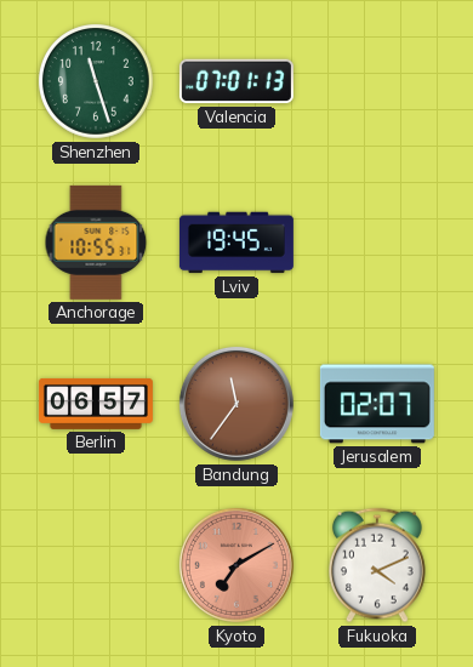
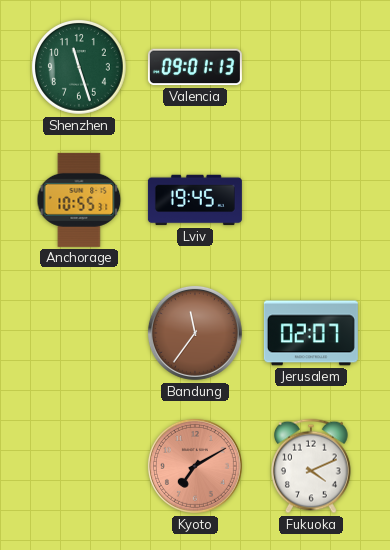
Valencia: 07:01 -> 09:01 (195, 67)
Berlin: 06:57 -> none (96, 404)
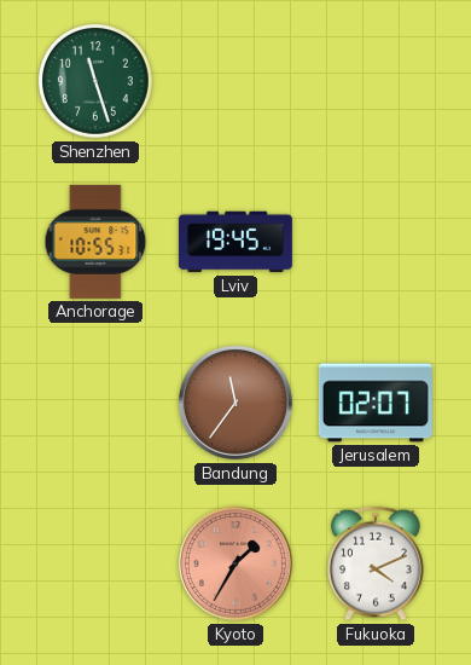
Valencia: 09:01 -> none (195, 67)
Kyoto: 7:10 -> 1:35 (235, 563)
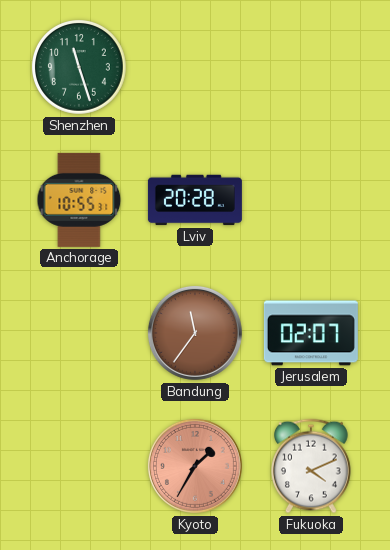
Lviv: 19:45 -> 20:28 (195, 200)
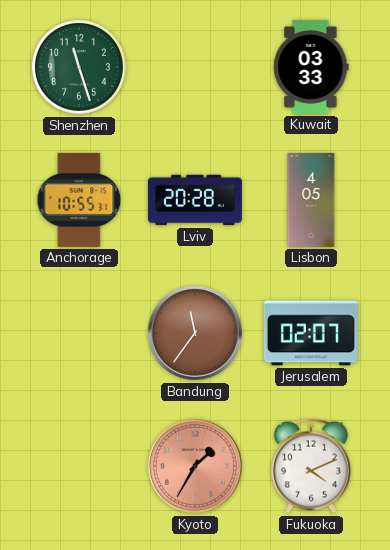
Kuwait: none -> 03:33 (311, 67)
Lisbon: none -> 4:05 (311, 200)
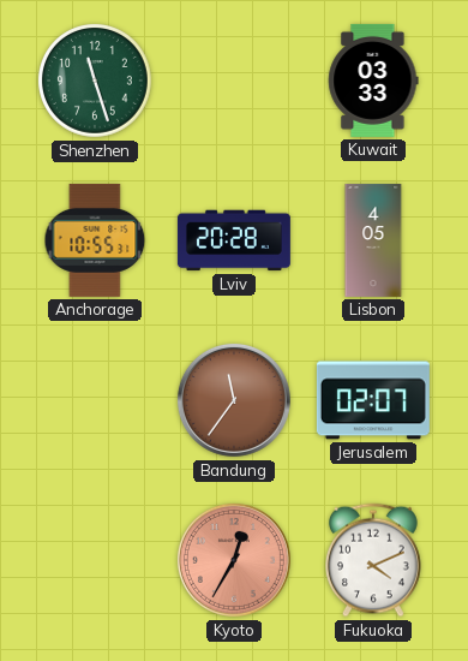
Kyoto: 1:35 -> 12:35 (234, 560)
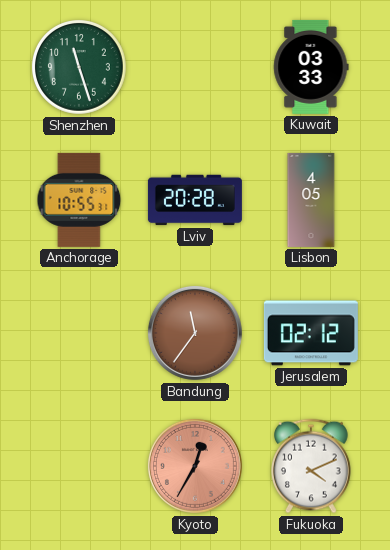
Jerusalem: 02:07 -> 02:12 (311, 333)
